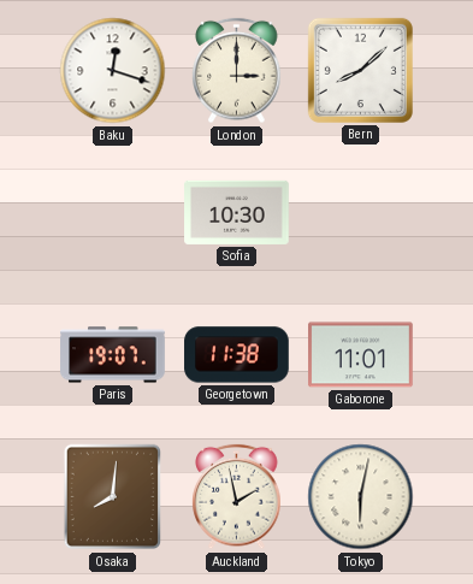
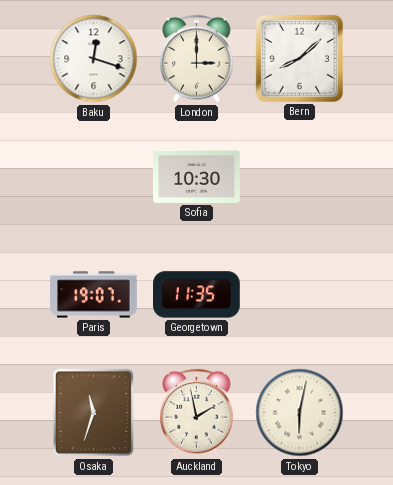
Georgetown: 11:38 -> 11:35 (197, 295)
Gaborone: 11:01 -> none (361, 355)
Osaka: 8:01 -> 11:33 (94, 413)
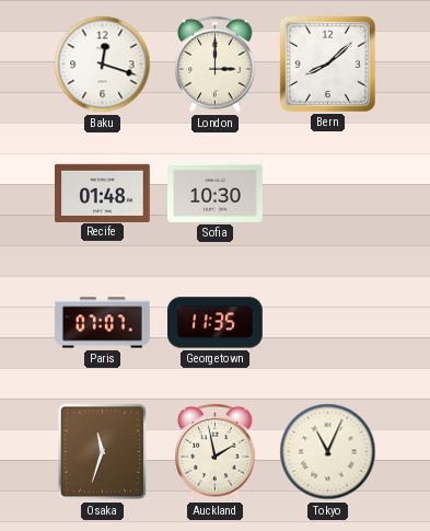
Recife: none -> 01:48 (103, 193)
Paris: 19:07 -> 07:07 (103, 323)
Tokyo: 6:02 -> 11:04 (328, 452)
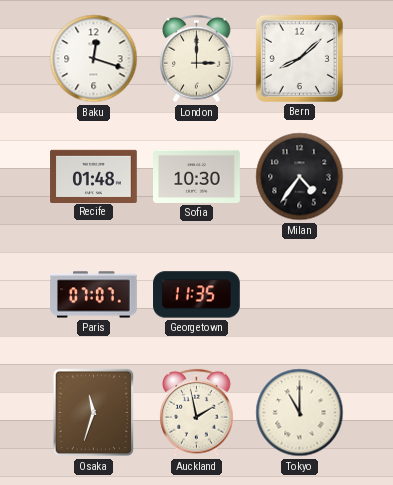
Milan: none -> 4:36 (300, 177)
Tokyo: 11:04 -> 11:00 (300, 413)
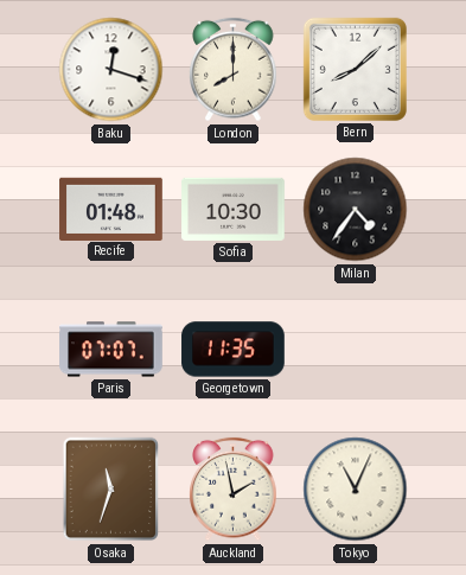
London: 3:00 -> 8:00 (234, 70)
Tokyo: 11:00 -> 11:04 (356, 490)
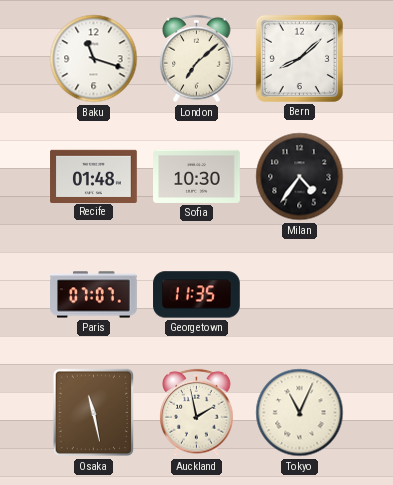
Baku: 12:18 -> 11:18 (94, 59)
London: 8:00 -> 7:08 (197, 59)
Osaka: 11:33 -> 11:28 (94, 413)
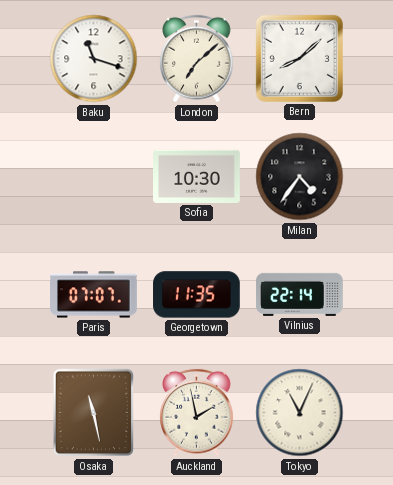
Recife: 01:48 -> none (94, 176)
Vilnius: none -> 22:14 (300, 294)
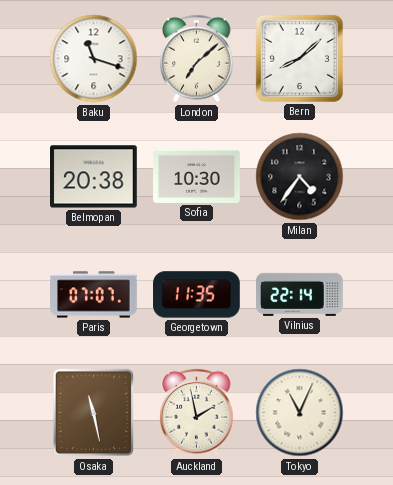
Belmopan: none -> 20:38 (94, 177)
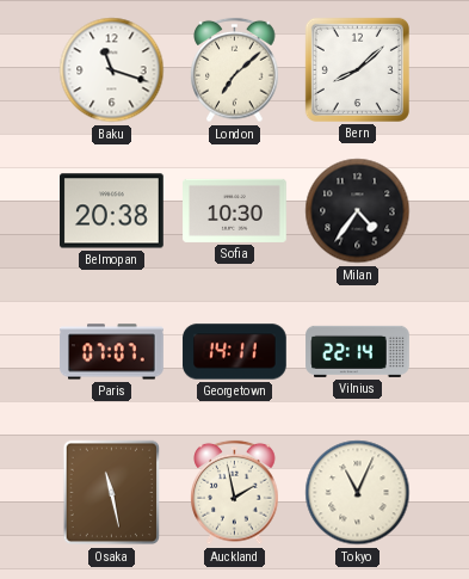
Georgetown: 11:35 -> 14:11 (235, 352)
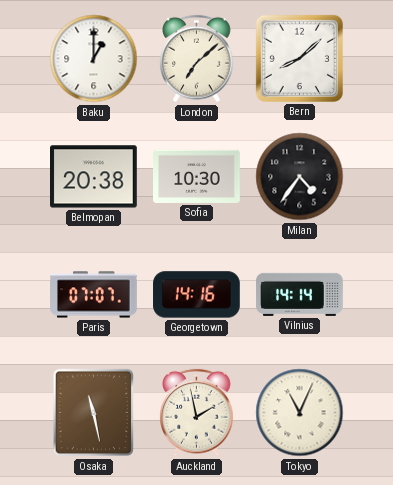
Baku: 11:18 -> 1:00 (94, 59)
Georgetown: 14:11 -> 14:16 (197, 295)
Vilnius: 22:14 -> 14:14 (300, 294)
